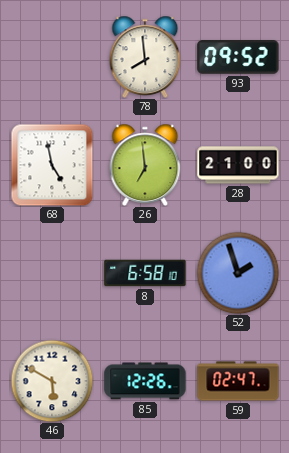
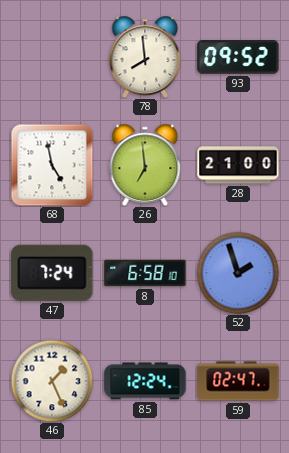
47: none -> 7:24 (52, 273)
46: 5:50 -> 1:26 (52, 381)
85: 12:26 -> 12:24 (145, 381)
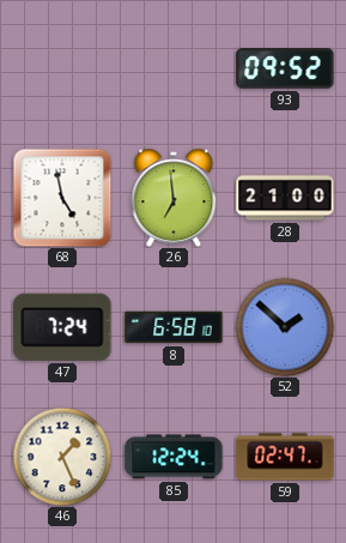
78: 7:59 -> none (145, 56)
52: 1:57 -> 1:52 (285, 327)
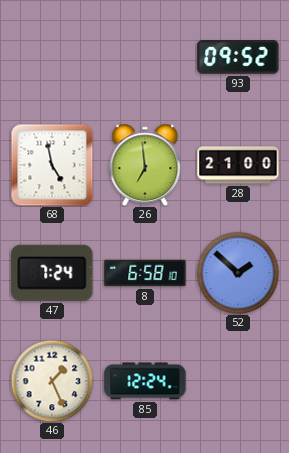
59: 02:47 -> none (285, 457)
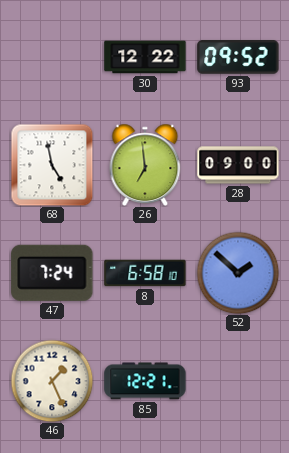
30: none -> 12:22 (145, 57)
28: 21:00 -> 09:00 (238, 165)
85: 12:24 -> 12:21 (145, 381)
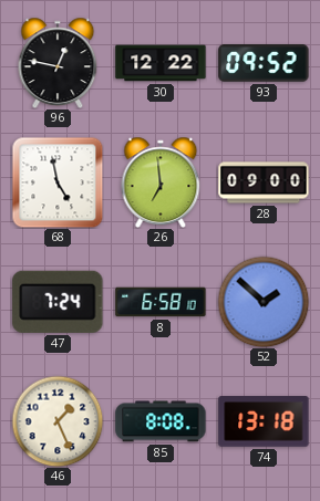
96: none -> 12:47 (58, 62)
85: 12:21 -> 8:08 (161, 421)
74: none -> 13:18 (264, 421)
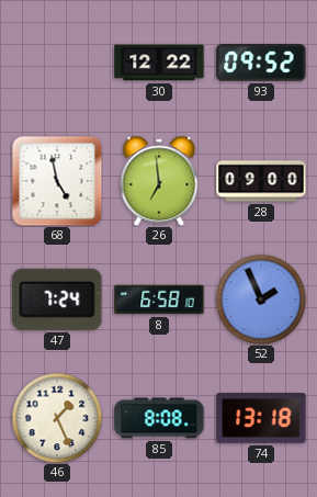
96: 12:47 -> none (58, 62)
52: 1:52 -> 1:56 (261, 300)
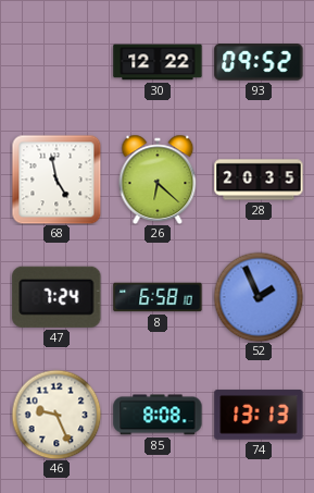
26: 6:59 -> 6:22 (158, 178)
28: 09:00 -> 20:35 (259, 180)
46: 1:26 -> 9:26 (56, 415)
74: 13:18 -> 13:13 (259, 415)
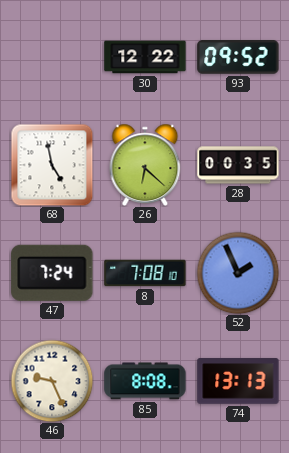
28: 20:35 -> 00:35 (238, 165)
8: 6:58 -> 7:08 (145, 273)
